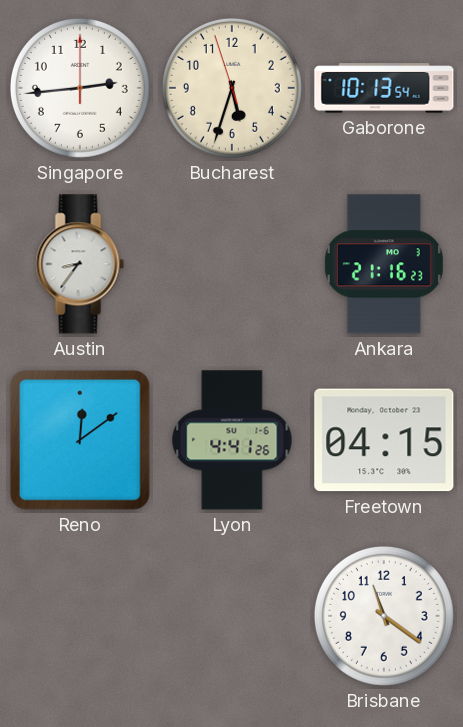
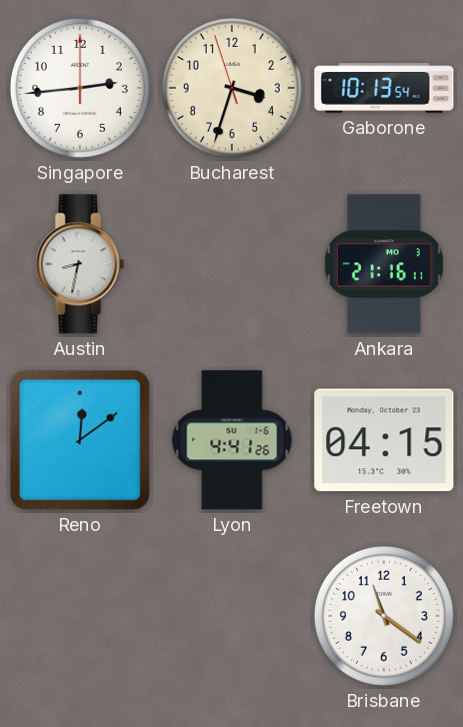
Bucharest: 5:32 -> 3:32 (232, 88)
Austin: 8:36 -> 8:32 (80, 264)
Ankara: 21:16:23 -> 21:16:11 (384, 264)
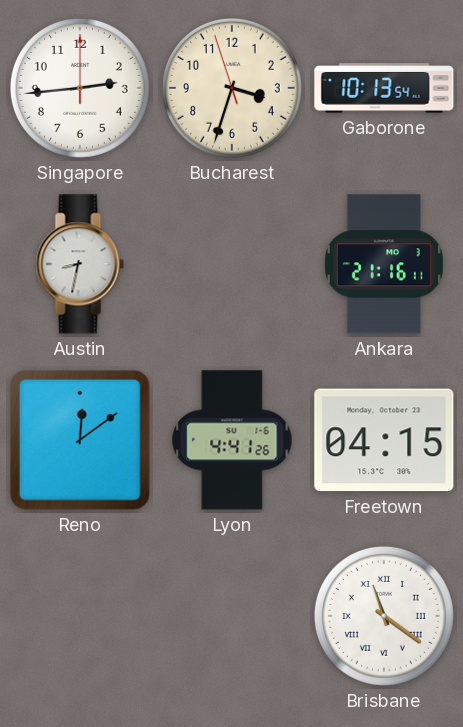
Brisbane numerals: Arabic -> Roman (384, 616)
